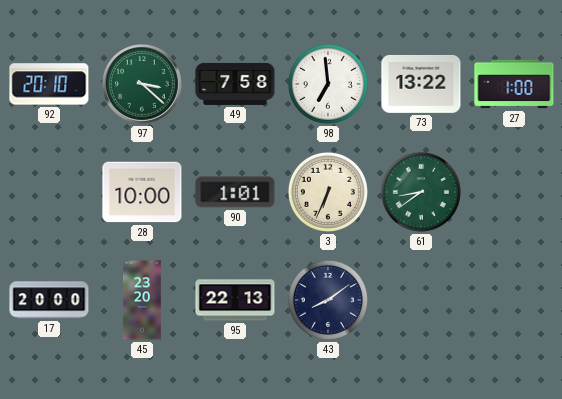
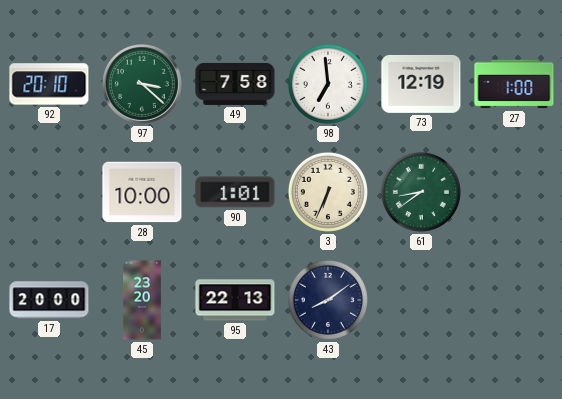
73: 13:22 -> 12:19 (421, 84)
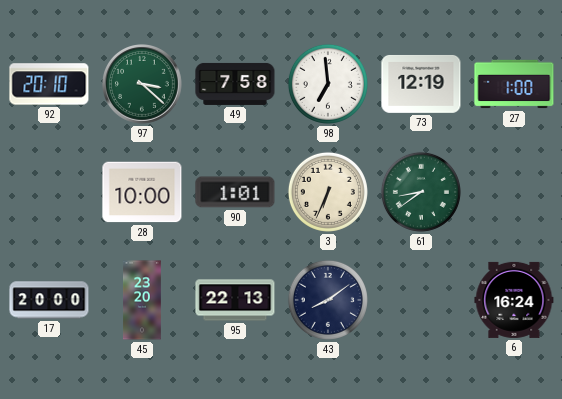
6: none -> 16:24 (514, 300)
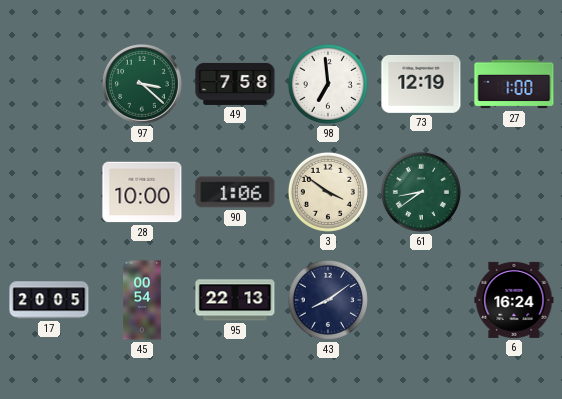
92: 20:10 -> none (49, 84)
90: 1:01 -> 1:06 (235, 192)
3: 6:34 -> 3:51 (328, 192)
17: 20:00 -> 20:05 (49, 300)
45: 23:20 -> 00:54 (143, 300)
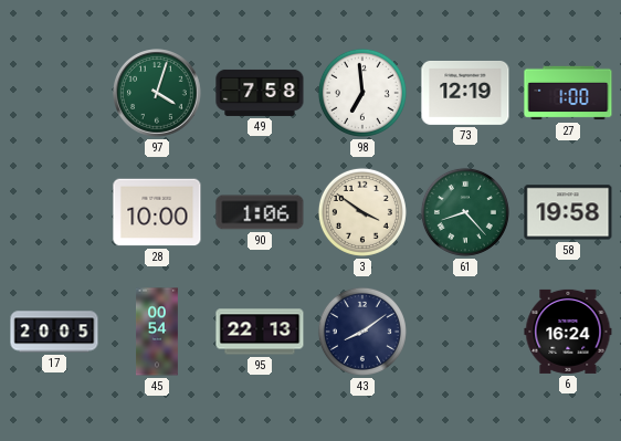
97: 3:22 -> 4:03 (158, 94)
61: 8:39 -> 8:23 (465, 212)
58: none -> 19:58 (568, 212)
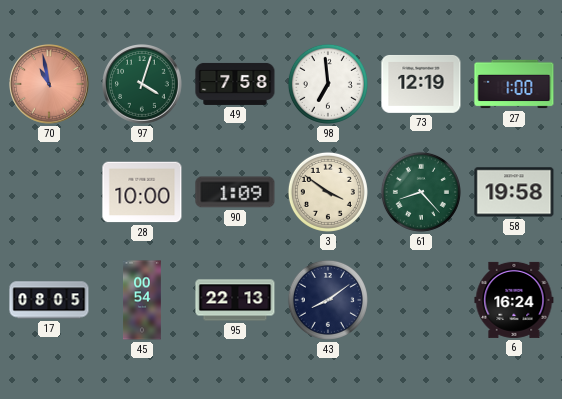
70: none -> 10:58 (50, 85)
90: 1:06 -> 1:09 (235, 192)
17: 20:05 -> 08:05 (49, 300)
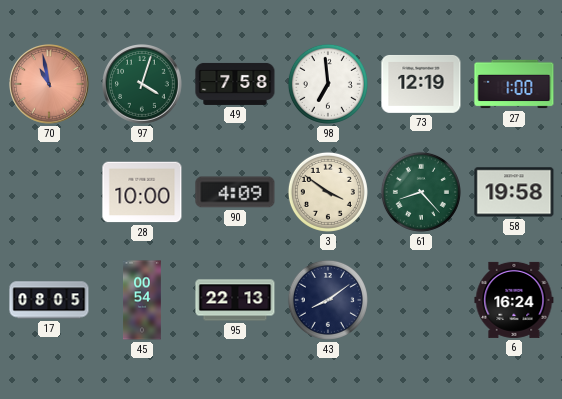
90: 1:09 -> 4:09 (235, 192)
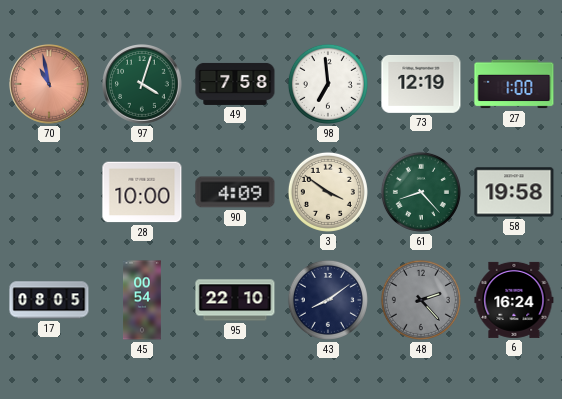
95: 22:13 -> 22:10 (235, 300)
48: none -> 2:23 (421, 300)
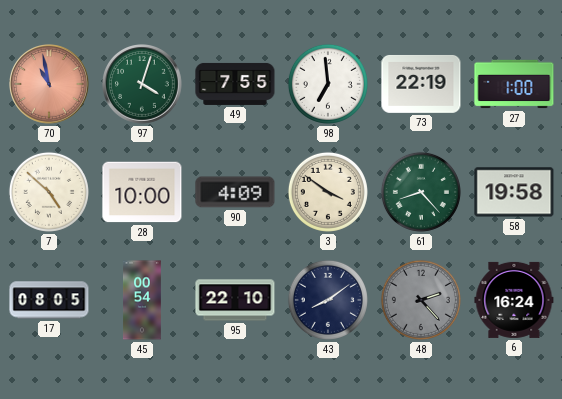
49: 7:58 -> 7:55 (235, 84)
73: 12:19 -> 22:19 (421, 84)
7: none -> 4:52 (49, 192)
